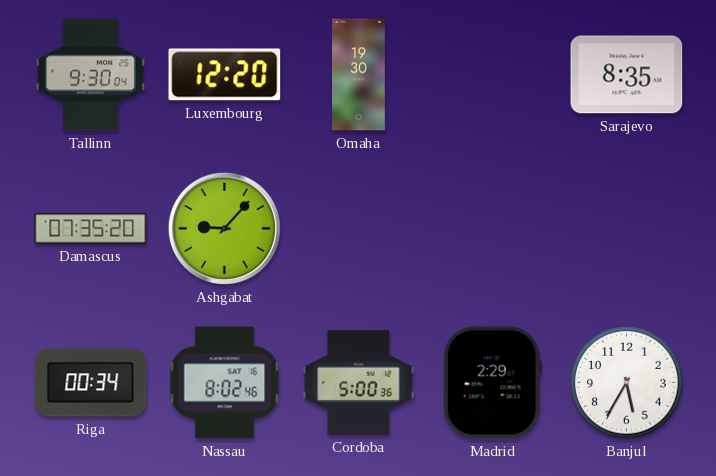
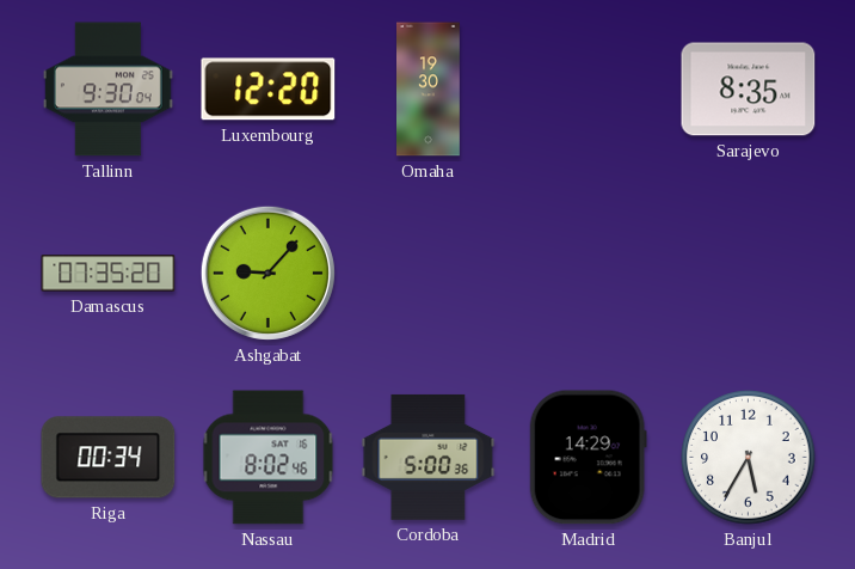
Madrid: 2:29 -> 14:29 (588, 458)
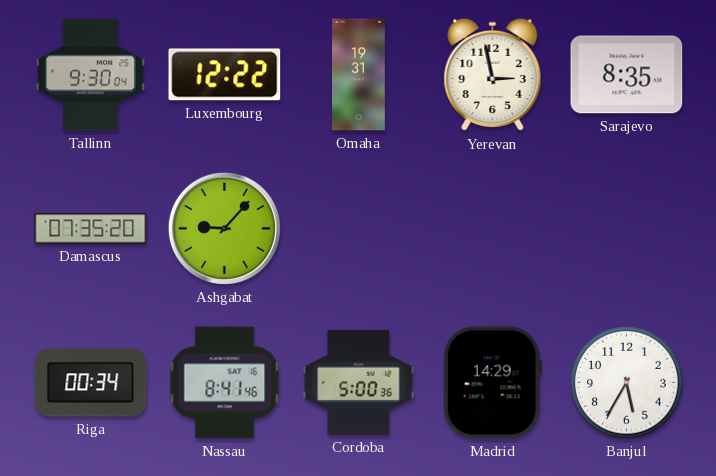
Luxembourg: 12:20 -> 12:22 (225, 75)
Omaha: 19:30 -> 19:31 (359, 75)
Yerevan: none -> 2:58 (493, 75)
Nassau: 8:02 -> 8:41 (225, 383)
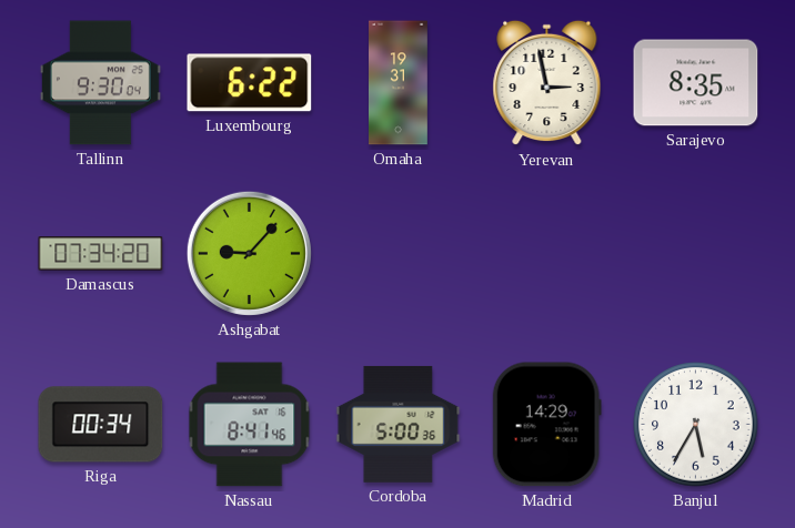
Luxembourg: 12:22 -> 6:22 (250, 83)
Damascus: 07:35 -> 07:34 (101, 254)
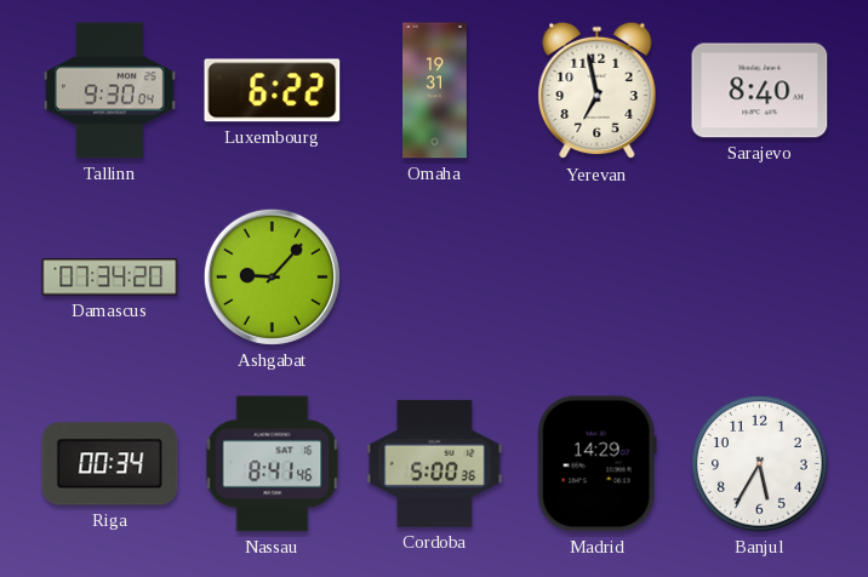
Yerevan: 2:58 -> 6:58 (598, 91)
Sarajevo: 8:35 -> 8:40 (760, 91)
